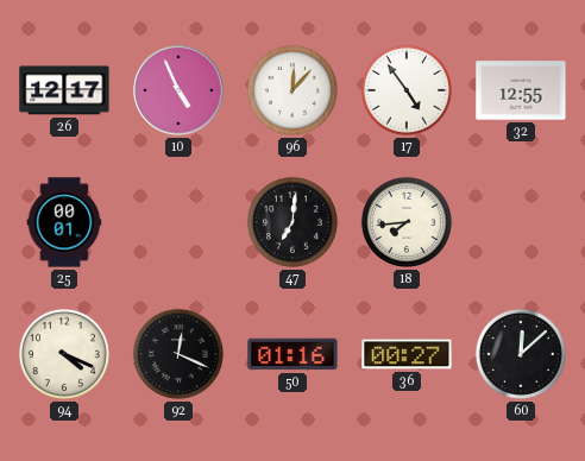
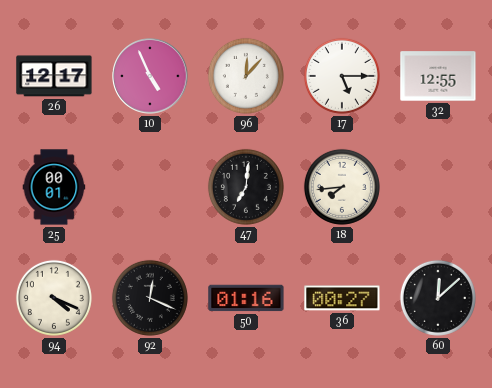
17: 4:54 -> 5:15 (342, 76)
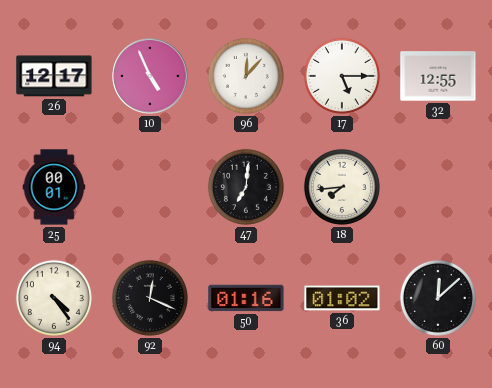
94: 4:19 -> 4:24 (54, 298)
36: 00:27 -> 01:02 (342, 298)
